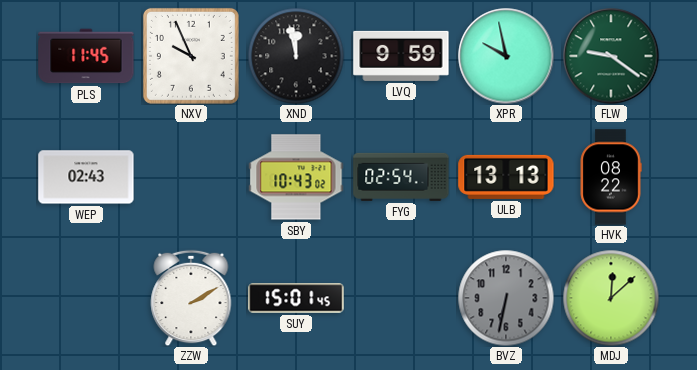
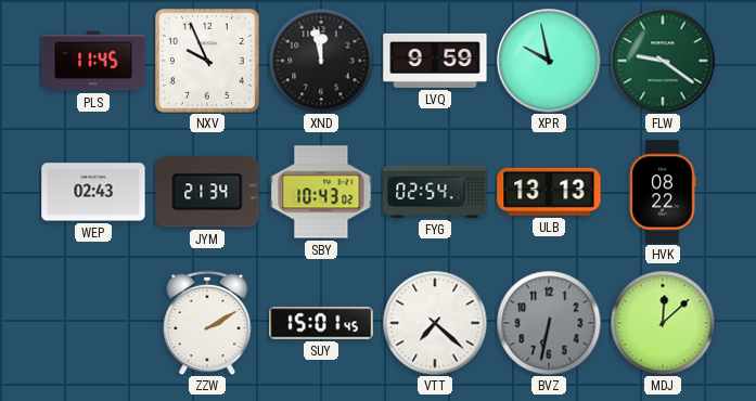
JYM: none -> 21:34 (207, 192)
VTT: none -> 7:22 (435, 323)
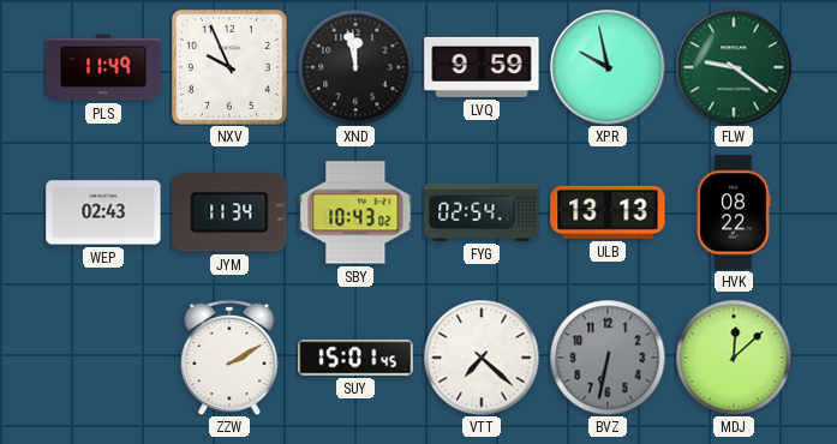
PLS: 11:45 -> 11:49 (103, 67)
JYM: 21:34 -> 11:34 (229, 212)
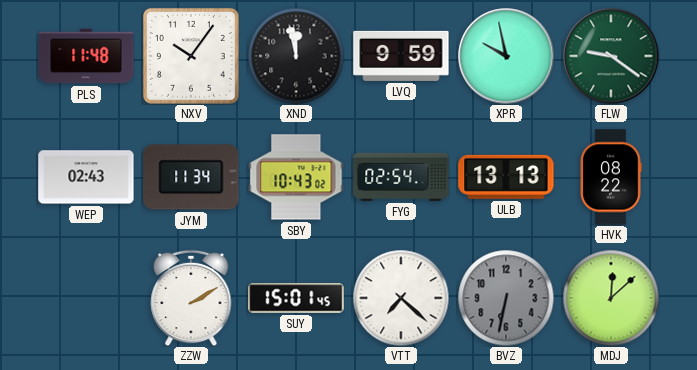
PLS: 11:49 -> 11:48 (86, 56)
NXV: 9:56 -> 10:06 (191, 56)
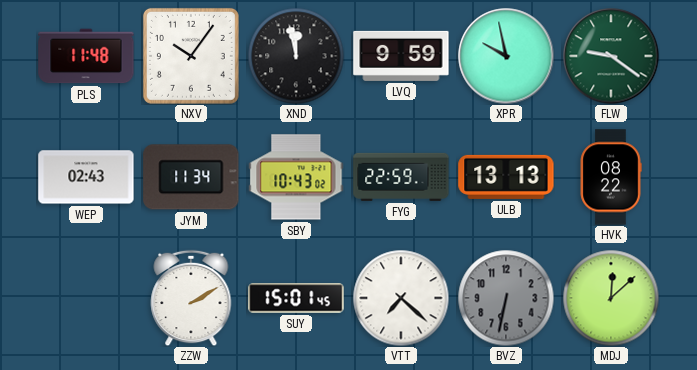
FYG: 02:54 -> 22:59 (401, 177)
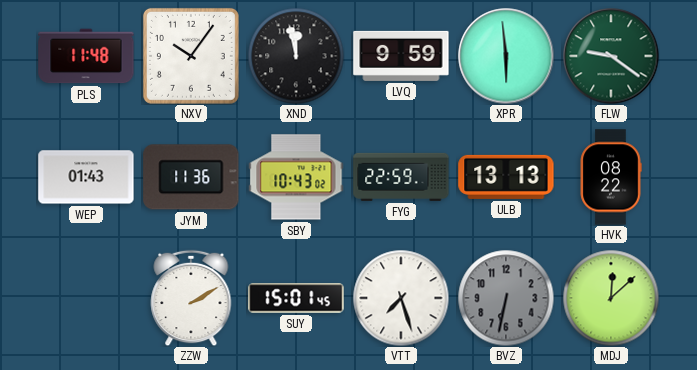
XPR: 9:58 -> 5:59 (506, 56)
WEP: 02:43 -> 01:43 (86, 177)
JYM: 11:34 -> 11:36 (191, 177)
VTT: 7:22 -> 7:27 (401, 298)
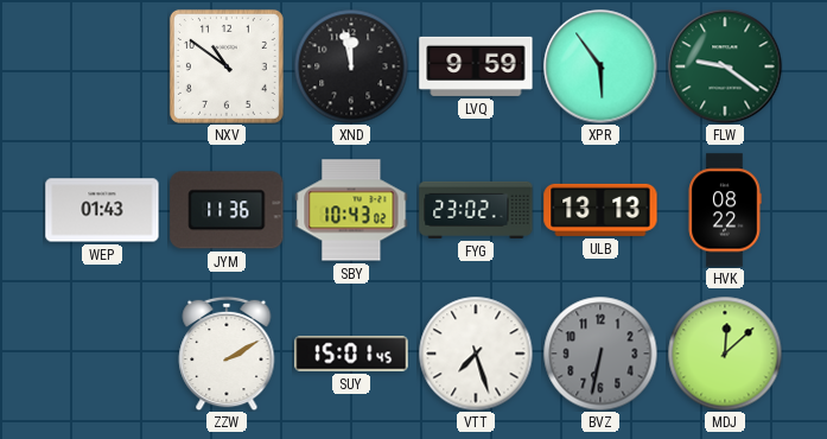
PLS: 11:48 -> none (86, 56)
NXV: 10:06 -> 10:51 (227, 66)
XPR: 5:59 -> 5:54 (600, 66)
FYG: 22:59 -> 23:02 (476, 210)
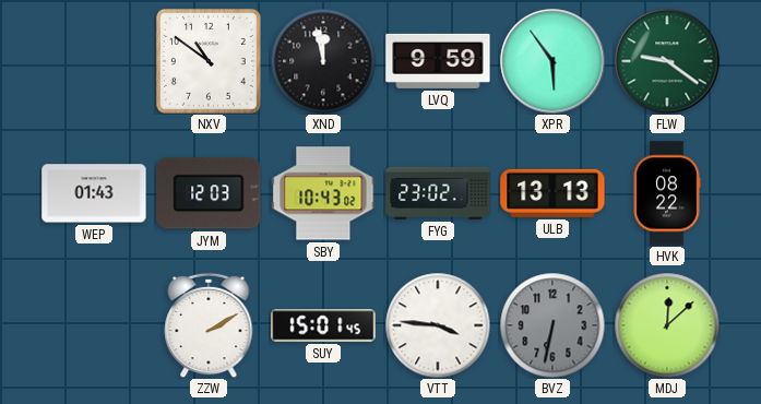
JYM: 11:36 -> 12:03 (209, 193)
VTT: 7:27 -> 3:46 (438, 325)
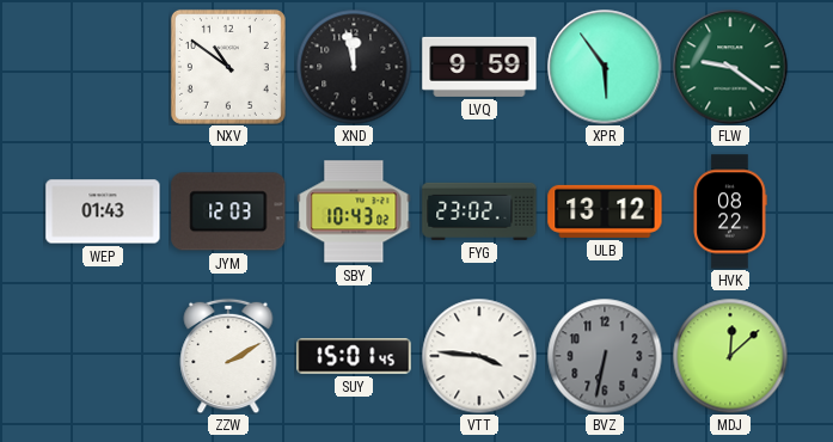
ULB: 13:13 -> 13:12 (605, 211)
